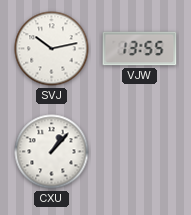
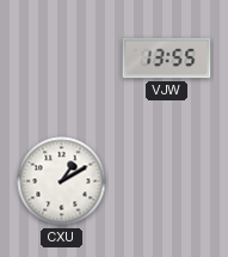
SVJ: 10:13 -> none (52, 49)
CXU: 1:07 -> 1:10 (62, 182)
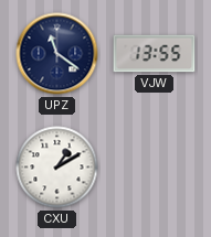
UPZ: none -> 11:21 (57, 54)
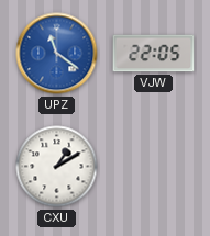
UPZ dial: navy -> blue (57, 54)
VJW: 13:55 -> 22:05 (154, 54)
